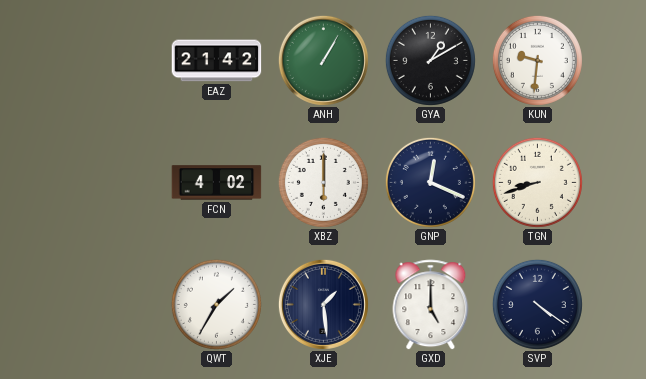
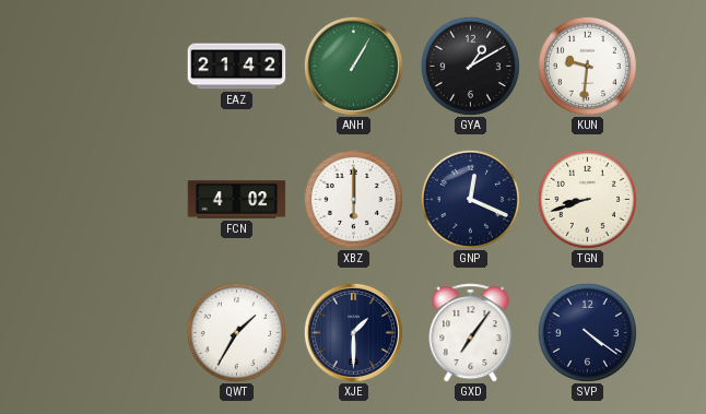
XJE: 1:29 -> 1:30 (353, 332)
GXD: 5:00 -> 7:06 (471, 333)
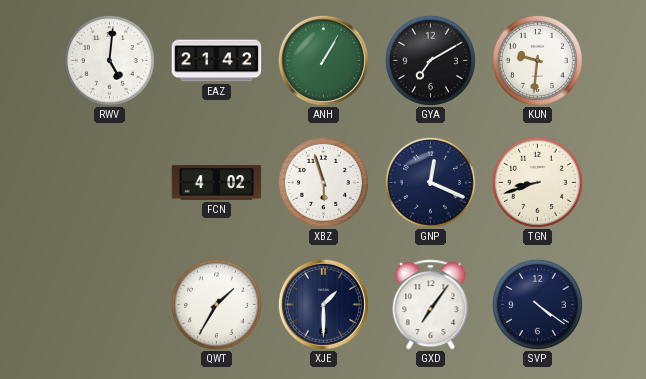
RWV: none -> 5:01 (109, 60)
GYA: 1:10 -> 7:10 (430, 60)
XBZ: 6:00 -> 5:57 (323, 182)
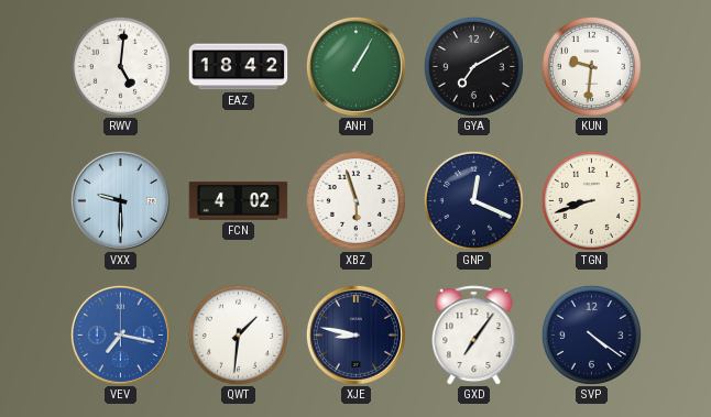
EAZ: 21:42 -> 18:42 (239, 67)
VXX: none -> 9:30 (120, 200)
VEV: none -> 7:17 (120, 334)
QWT: 1:35 -> 1:31 (238, 334)
XJE: 1:30 -> 8:47 (355, 334)
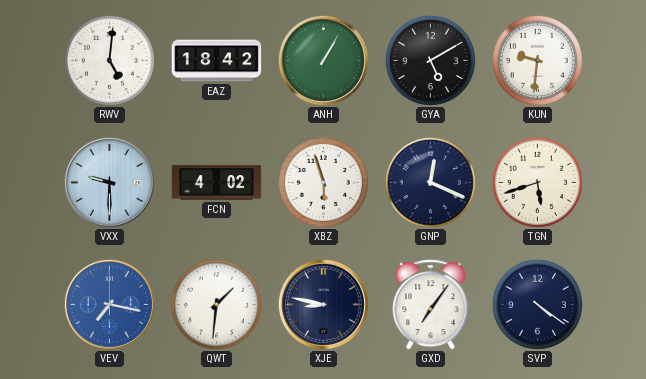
GYA: 7:10 -> 5:10 (430, 60)
TGN: 8:42 -> 5:42 (537, 182)
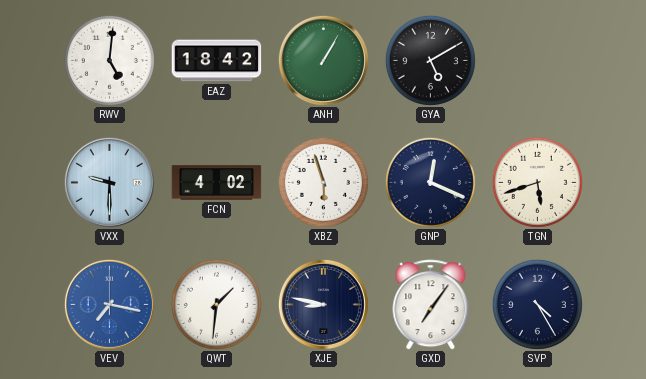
KUN: 9:31 -> none (537, 60)
SVP: 4:21 -> 4:25 (537, 304)
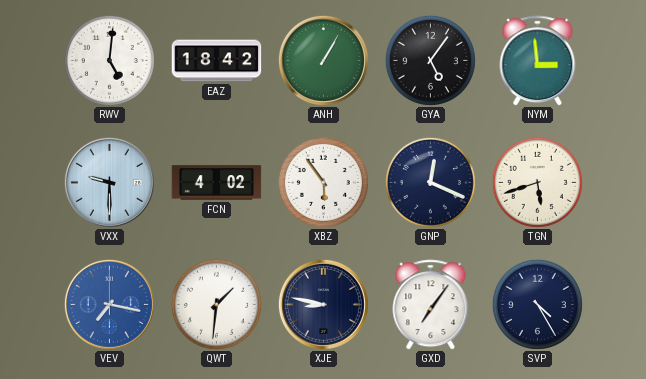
GYA: 5:10 -> 5:06 (430, 60)
NYM: none -> 2:59 (538, 61)
XBZ: 5:57 -> 5:54 (323, 182)
